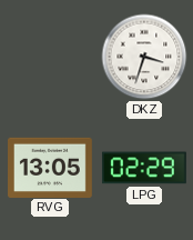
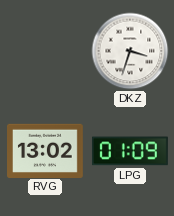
RVG: 13:05 -> 13:02 (46, 150)
LPG: 02:29 -> 01:09 (130, 151)
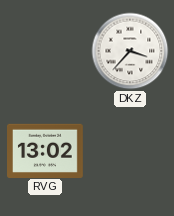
DKZ: 3:33 -> 3:37 (130, 51)
LPG: 01:09 -> none (130, 151)
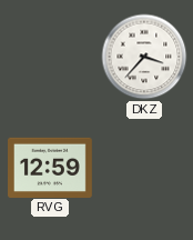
RVG: 13:02 -> 12:59 (51, 167)
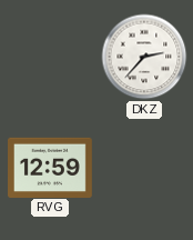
DKZ: 3:37 -> 2:37 (144, 57)
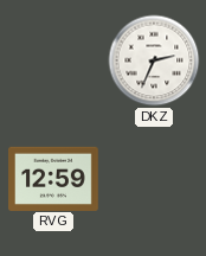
DKZ: 2:37 -> 2:34 (154, 60)
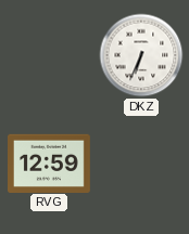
DKZ: 2:34 -> 6:34 (141, 55)
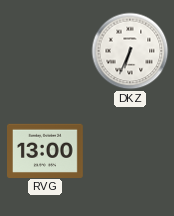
RVG: 12:59 -> 13:00 (46, 150)
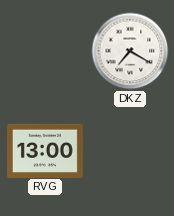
DKZ: 6:34 -> 7:20 (130, 51)
